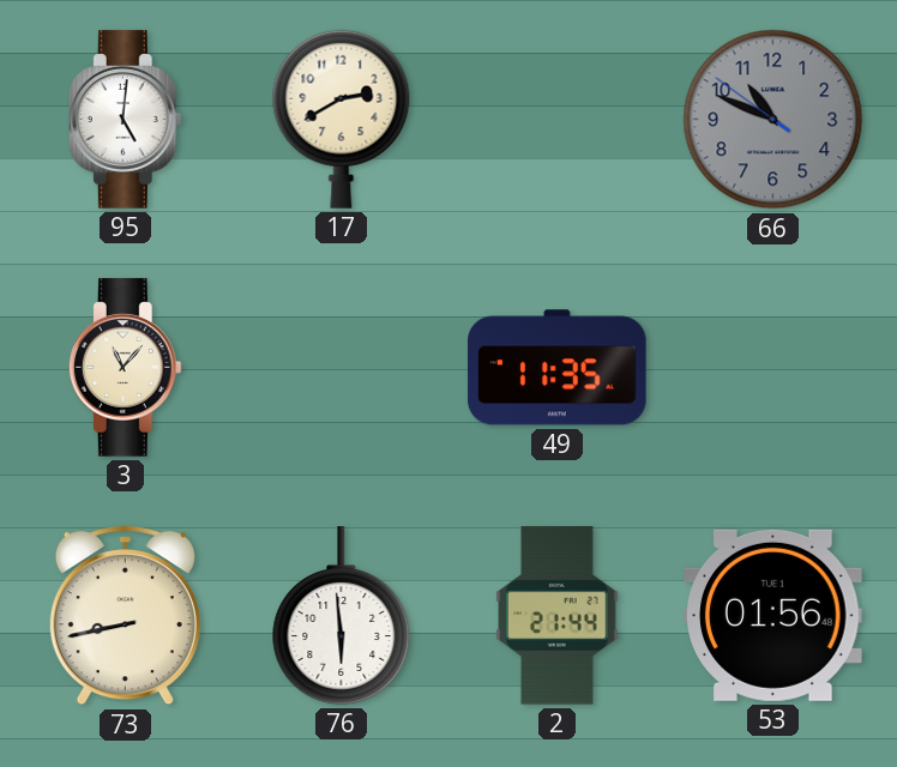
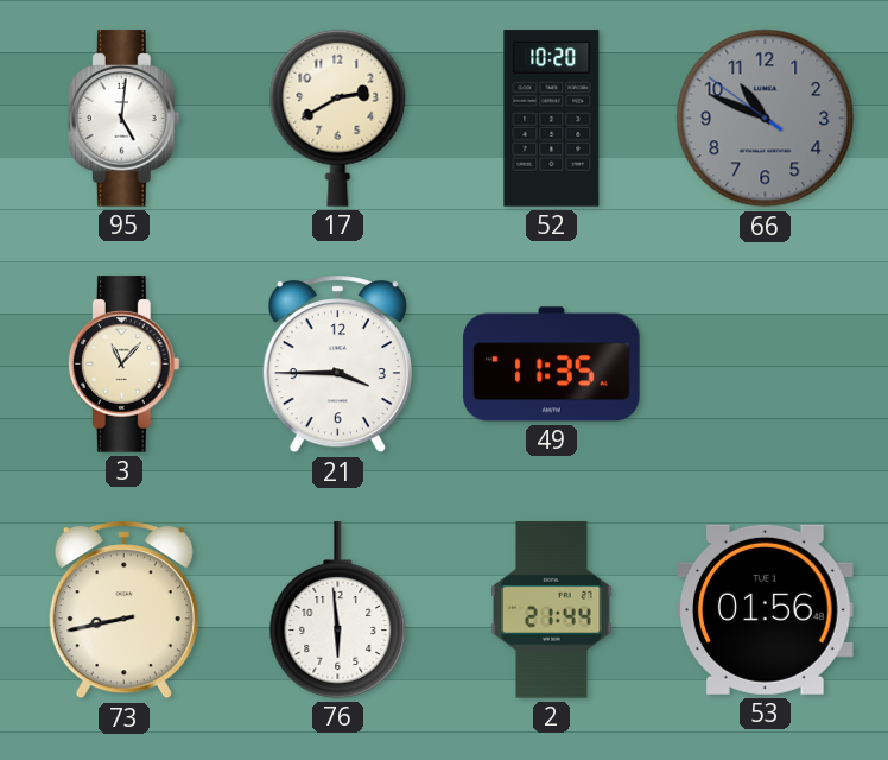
52: none -> 10:20 (552, 119)
21: none -> 3:45 (337, 365)
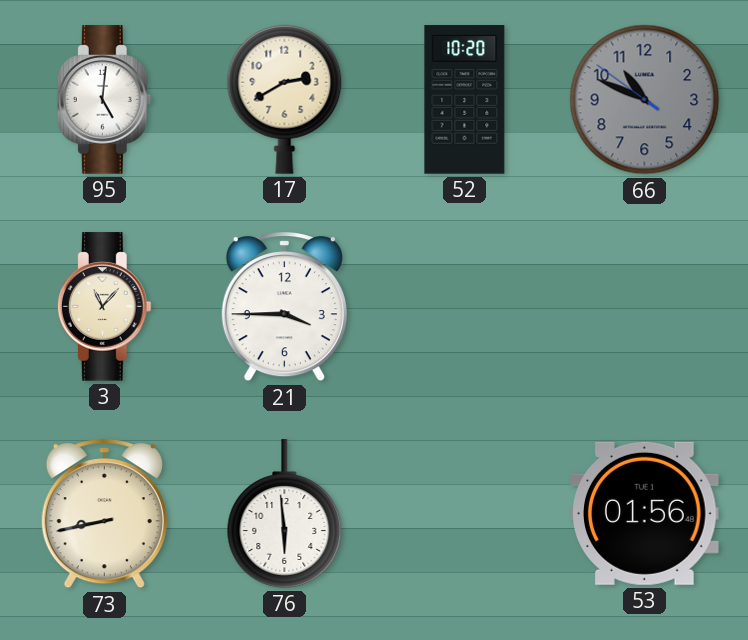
49: 11:35 -> none (552, 365)
2: 21:44 -> none (552, 610)
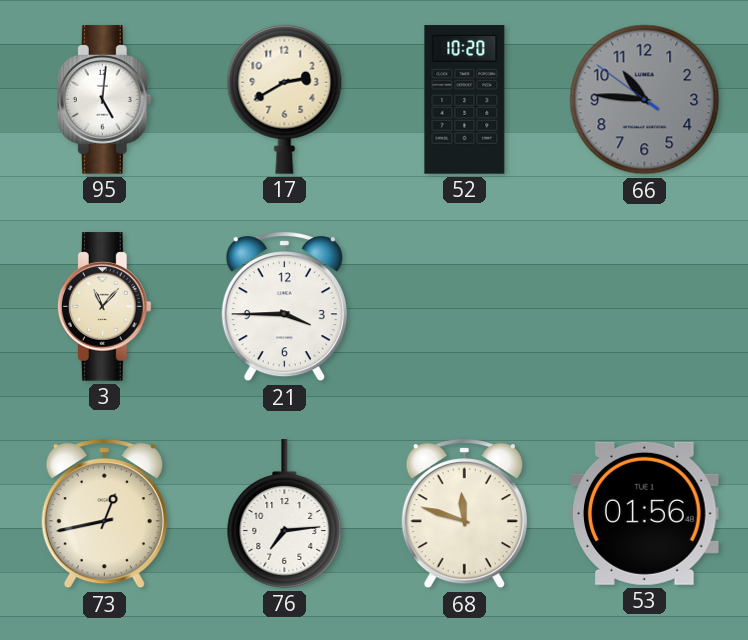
66: 10:48 -> 10:45 (645, 100)
73: 8:43 -> 12:43 (104, 514)
76: 5:59 -> 7:14 (285, 514)
68: none -> 11:48 (464, 514)
